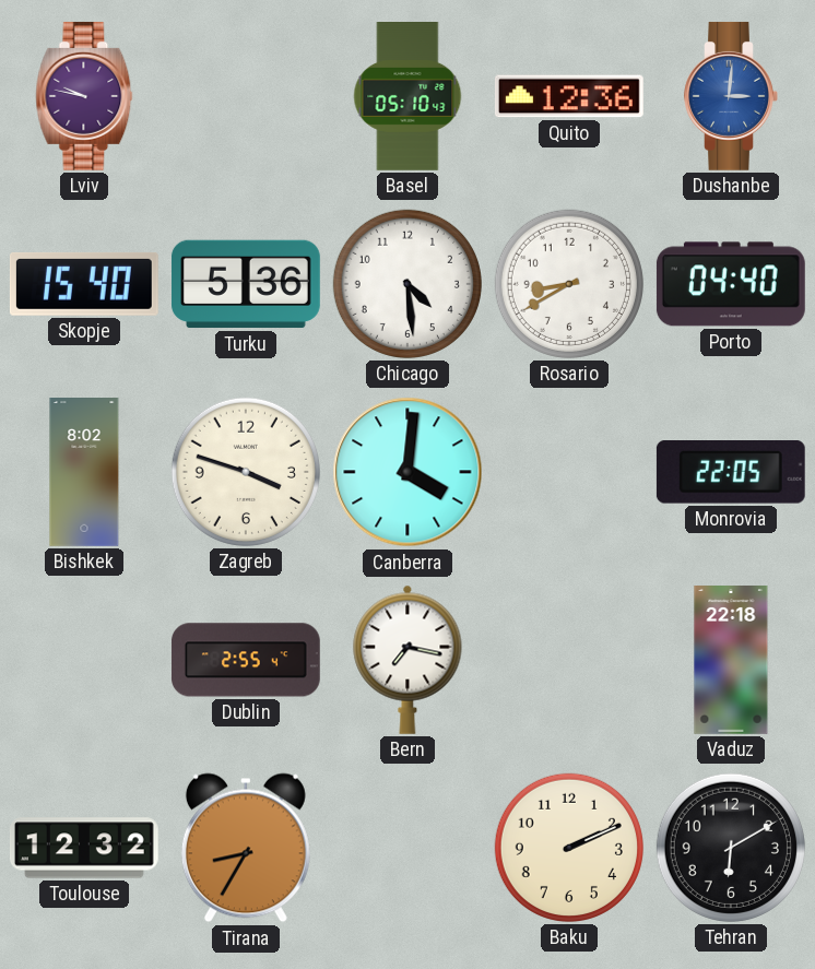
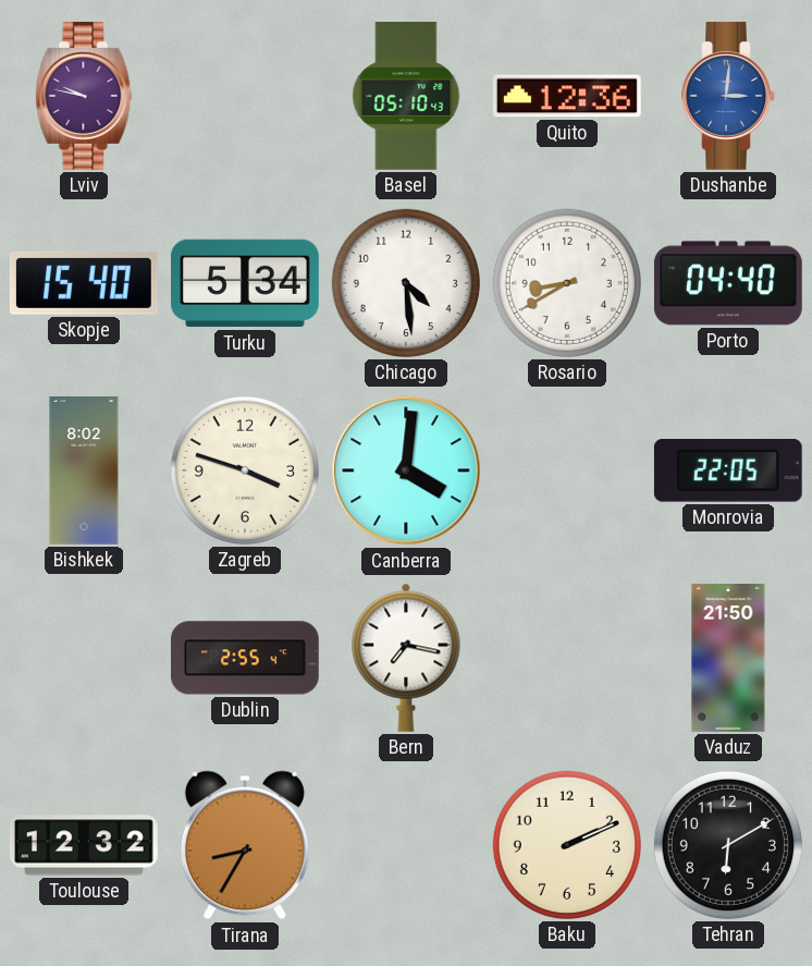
Turku: 5:36 -> 5:34 (245, 283)
Vaduz: 22:18 -> 21:50 (728, 659)
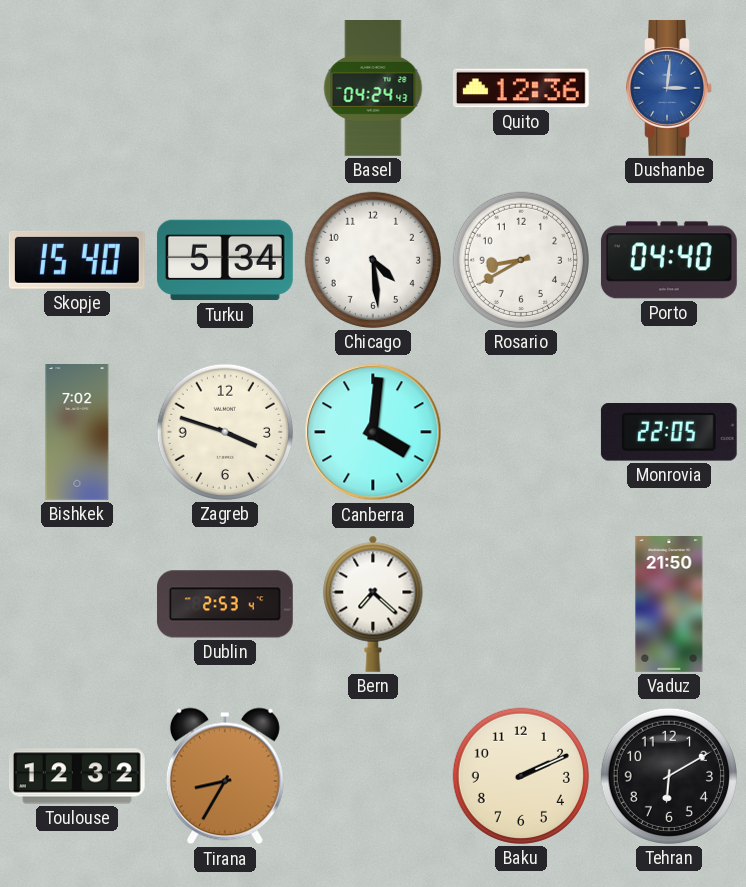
Lviv: 9:47 -> none (84, 96)
Basel: 05:10 -> 04:24 (373, 89)
Bishkek: 8:02 -> 7:02 (77, 433)
Dublin: 2:55 -> 2:53 (225, 604)
Bern: 7:17 -> 7:22 (373, 604)
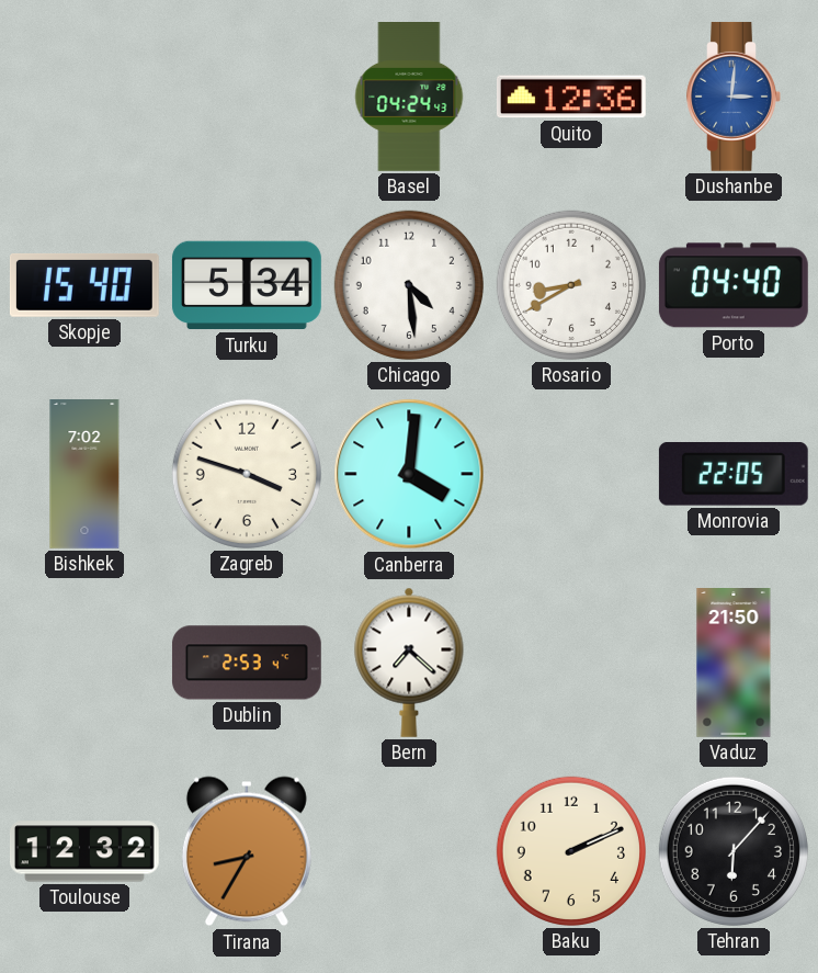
Tehran: 6:10 -> 6:07 (734, 851)
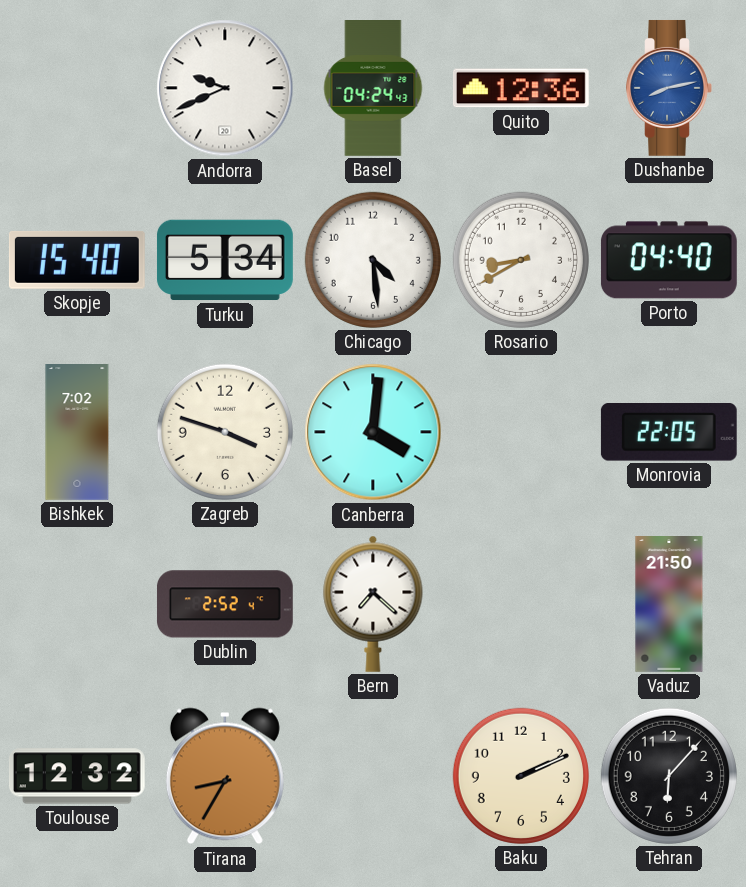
Andorra: none -> 9:41 (225, 88)
Dushanbe: 3:01 -> 8:13 (669, 88)
Dublin: 2:53 -> 2:52 (225, 604)
